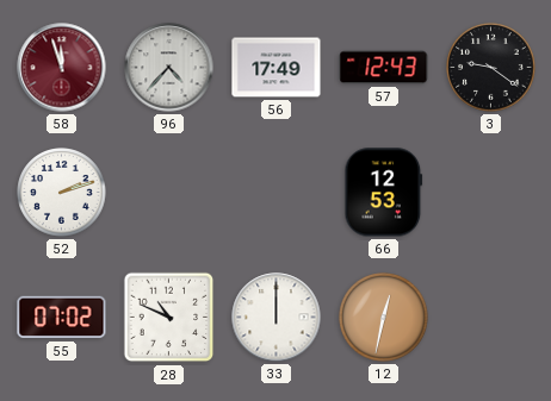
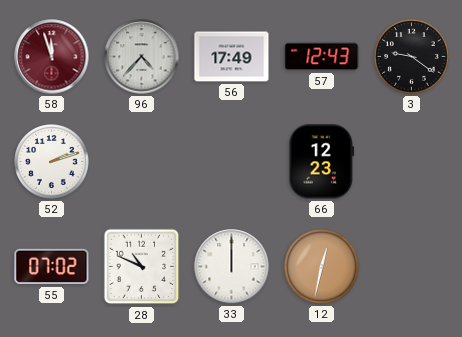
66: 12:53 -> 12:23 (322, 162)
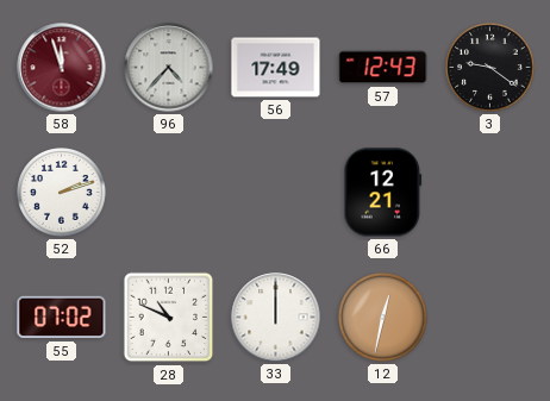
66: 12:23 -> 12:21 (383, 193)
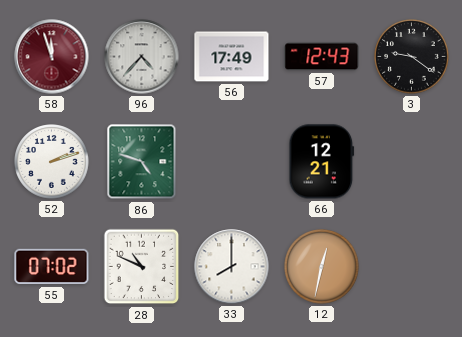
86: none -> 4:48 (142, 162)
33: 12:00 -> 8:00 (232, 267)
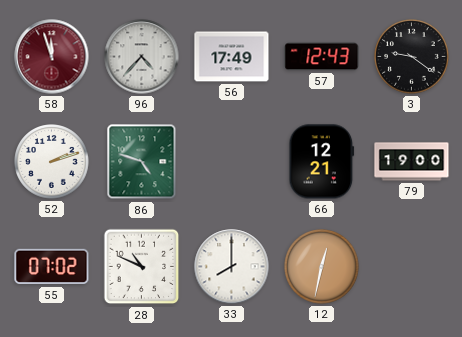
79: none -> 19:00 (412, 162)
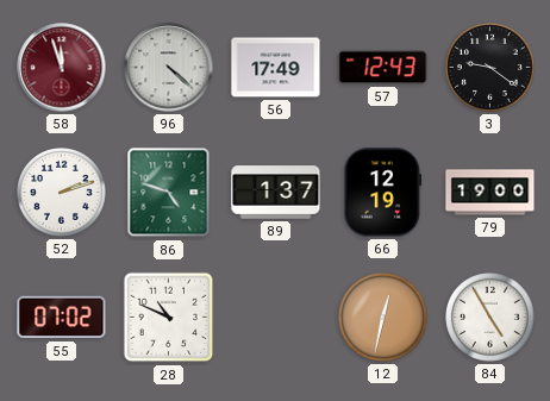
96: 4:37 -> 4:22 (169, 68)
89: none -> 1:37 (276, 193)
66: 12:21 -> 12:19 (383, 193)
33: 8:00 -> none (232, 267)
84: none -> 4:55 (490, 318)
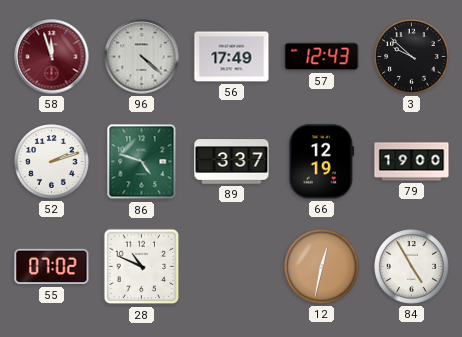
3: 9:21 -> 9:52 (412, 57)
89: 1:37 -> 3:37 (232, 162)
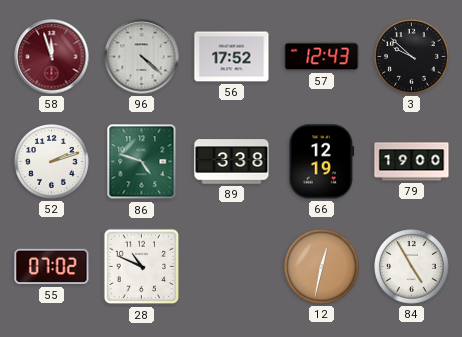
56: 17:49 -> 17:52 (232, 57)
89: 3:37 -> 3:38 (232, 162)
